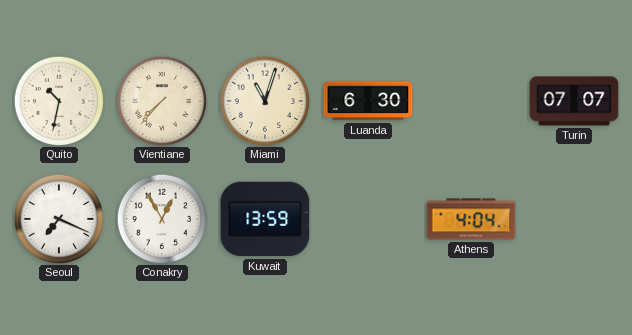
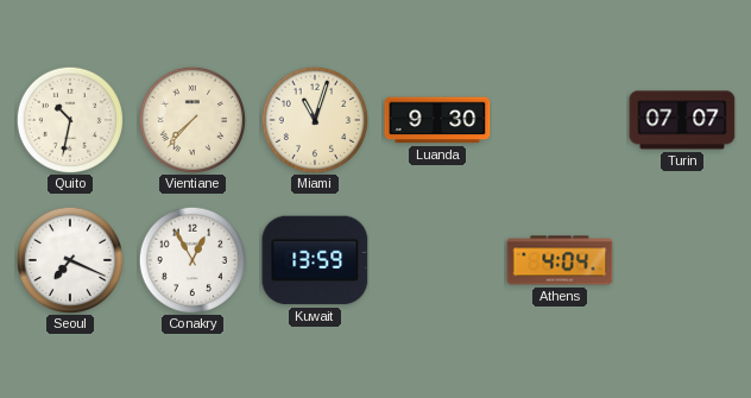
Luanda: 6:30 -> 9:30 (437, 120)
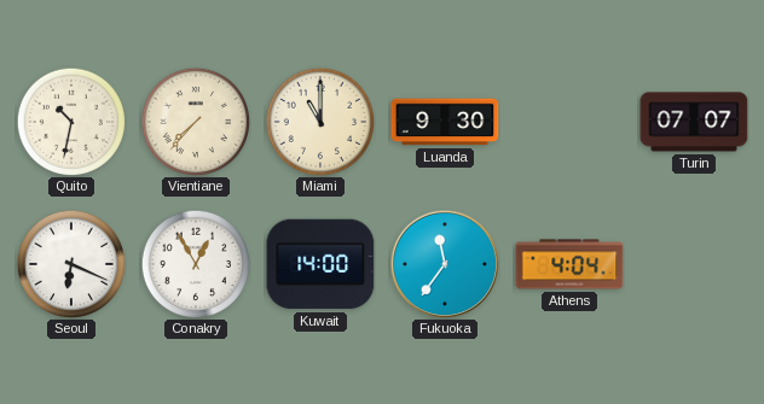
Miami: 11:03 -> 11:00 (319, 121)
Seoul: 7:19 -> 6:19 (70, 263)
Kuwait: 13:59 -> 14:00 (320, 264)
Fukuoka: none -> 11:36 (444, 263)
